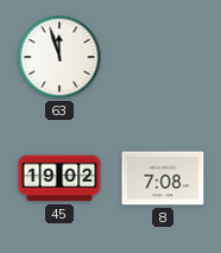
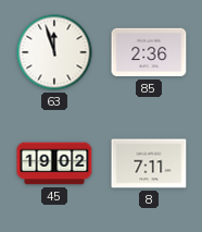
85: none -> 2:36 (149, 52)
8: 7:08 -> 7:11 (149, 163)
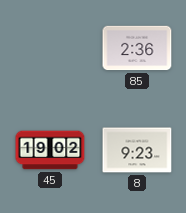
63: 11:57 -> none (54, 52)
8: 7:11 -> 9:23 (137, 150)
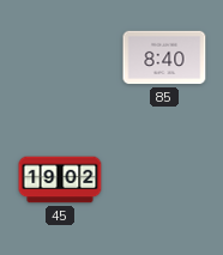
85: 2:36 -> 8:40 (164, 57)
8: 9:23 -> none (137, 150)
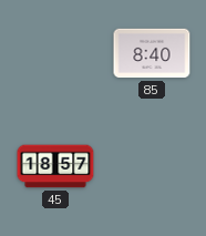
45: 19:02 -> 18:57 (55, 166)
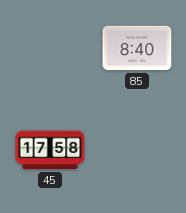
45: 18:57 -> 17:58 (50, 150)
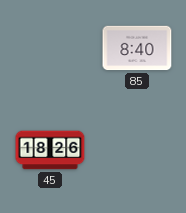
45: 17:58 -> 18:26 (50, 150)
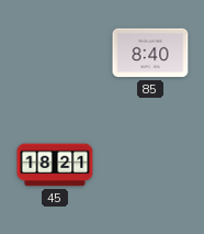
45: 18:26 -> 18:21 (55, 165)
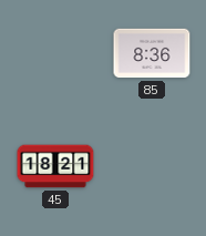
85: 8:40 -> 8:36 (152, 53)
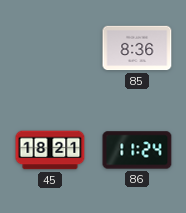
86: none -> 11:24 (137, 150)
